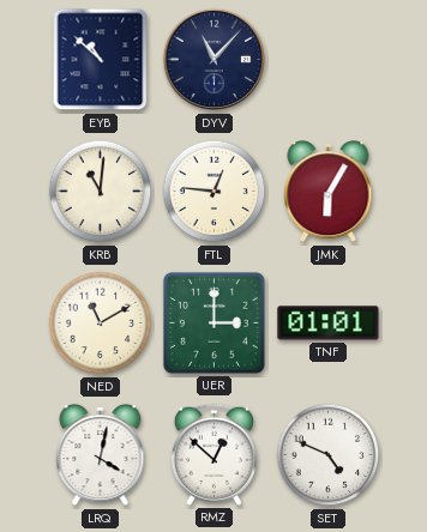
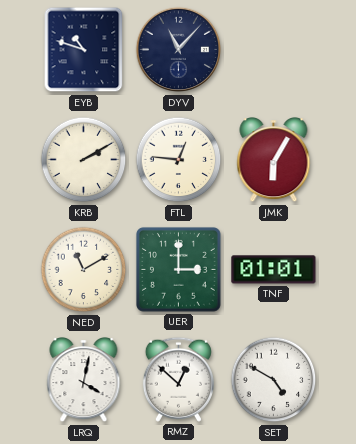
EYB: 10:52 -> 10:48 (84, 50)
KRB: 11:01 -> 2:10 (84, 160)
SET: 4:49 -> 4:50 (274, 380)
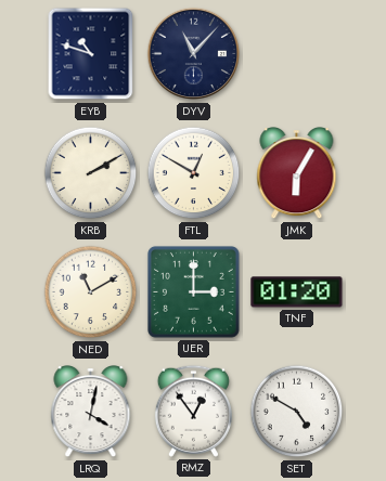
FTL: 12:46 -> 12:50 (194, 173)
TNF: 01:01 -> 01:20 (297, 292)
RMZ: 12:52 -> 12:54 (193, 411)
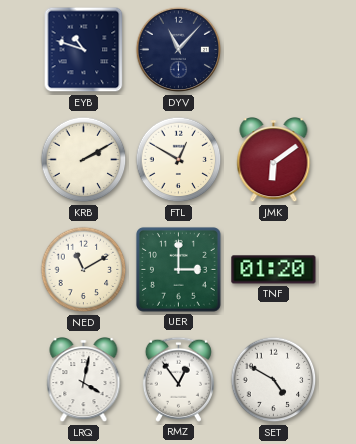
JMK: 6:05 -> 6:09 (274, 161)
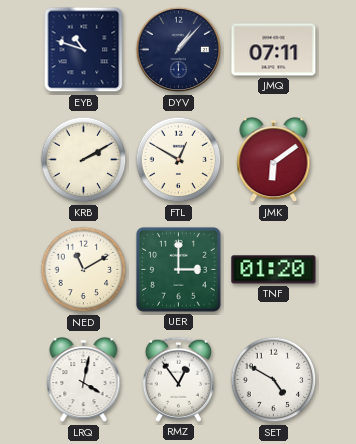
DYV: 11:07 -> 1:07 (179, 50)
JMQ: none -> 07:11 (274, 50)
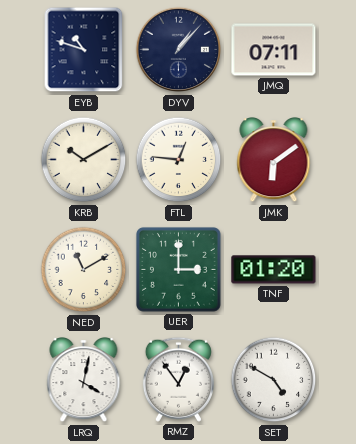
KRB: 2:10 -> 10:10 (84, 160)
FTL: 12:50 -> 12:46 (179, 160)
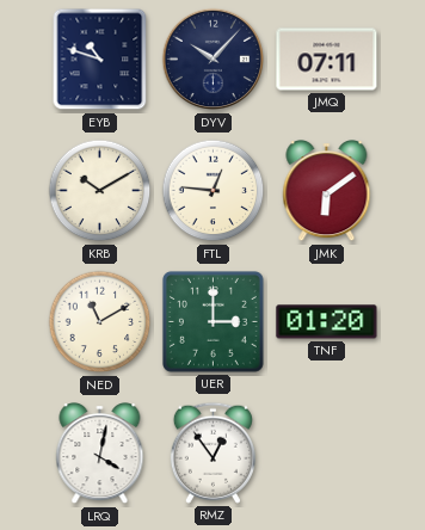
DYV: 1:07 -> 10:07 (214, 60)
SET: 4:50 -> none (274, 380)
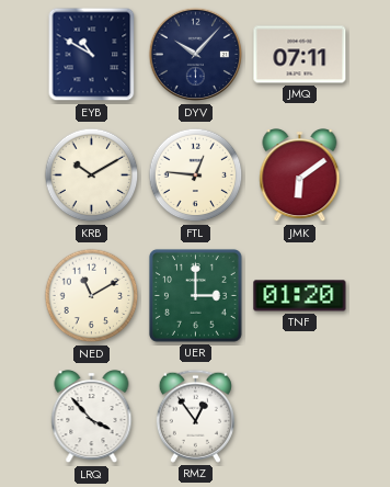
EYB: 10:48 -> 10:50 (92, 55)
LRQ: 4:02 -> 3:53 (92, 418)
